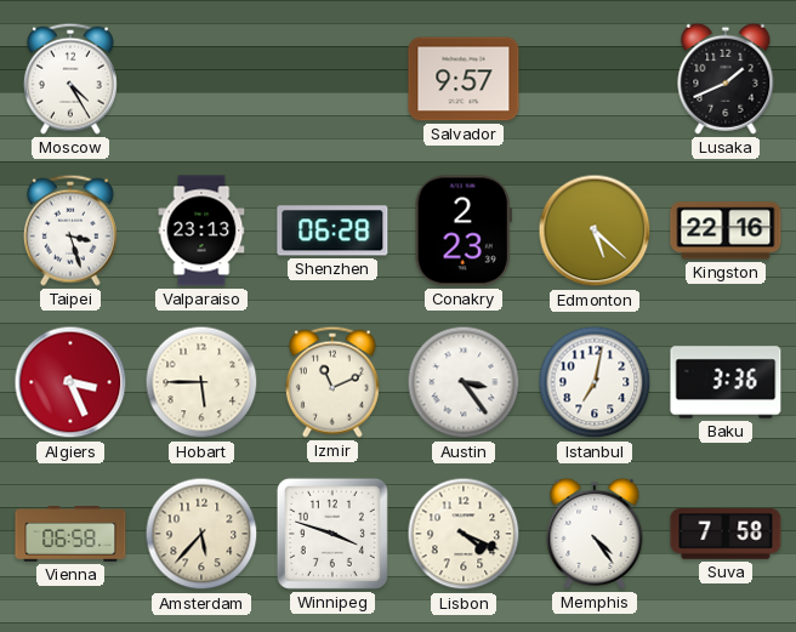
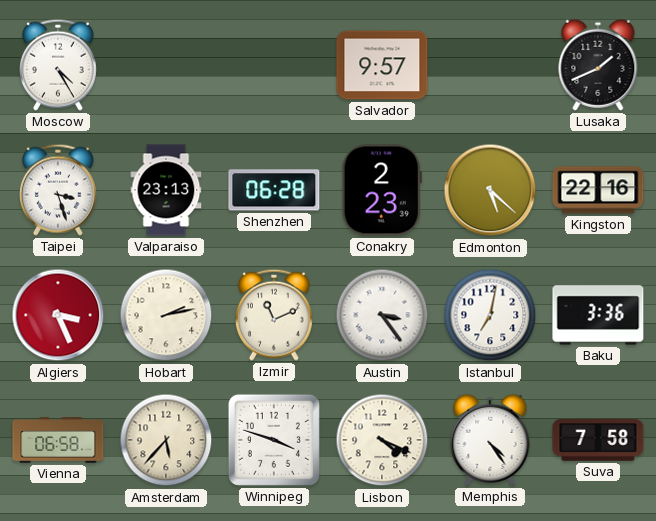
Hobart: 5:45 -> 2:13 (166, 315)
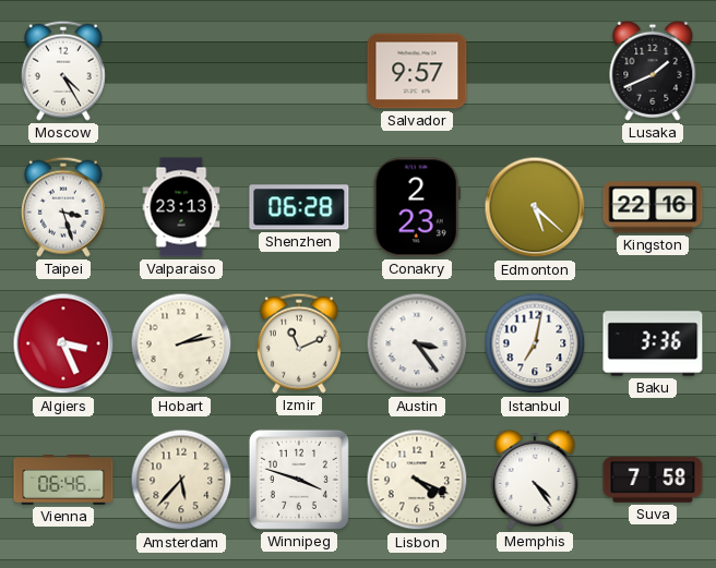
Vienna: 06:58 -> 06:46 (63, 480)
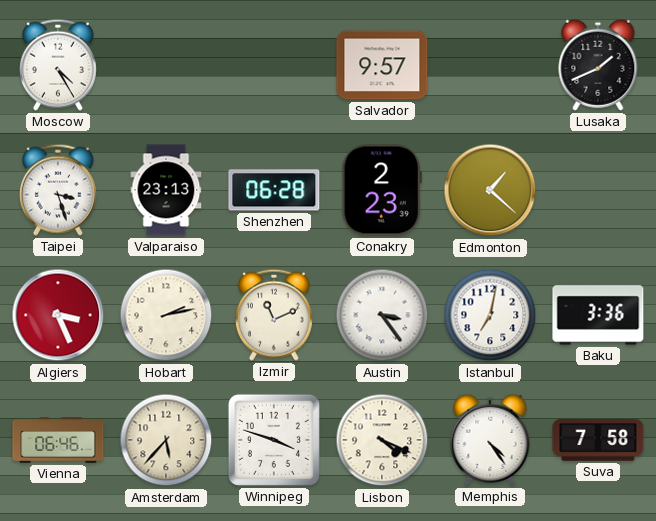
Edmonton: 5:22 -> 1:22 (490, 190)
Kingston: 22:16 -> none (653, 207)
